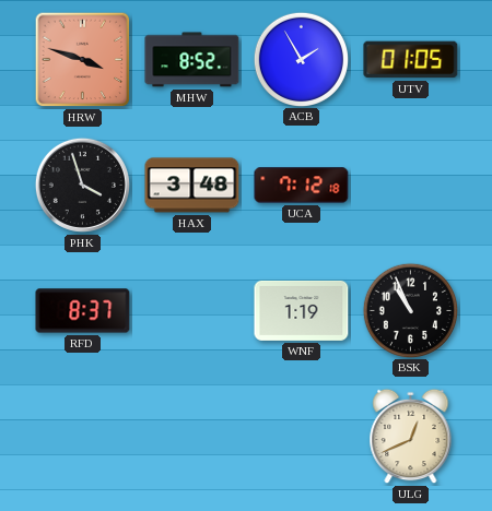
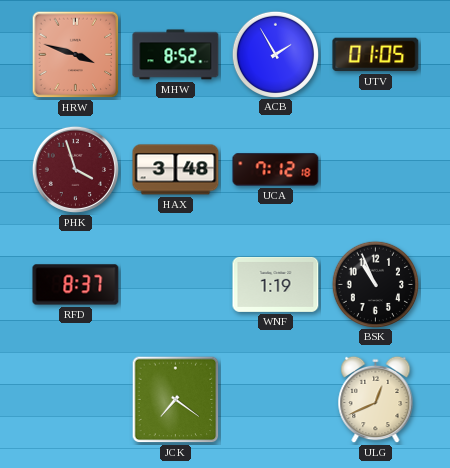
PHK dial: black -> burgundy (75, 169)
JCK: none -> 7:21 (176, 400)
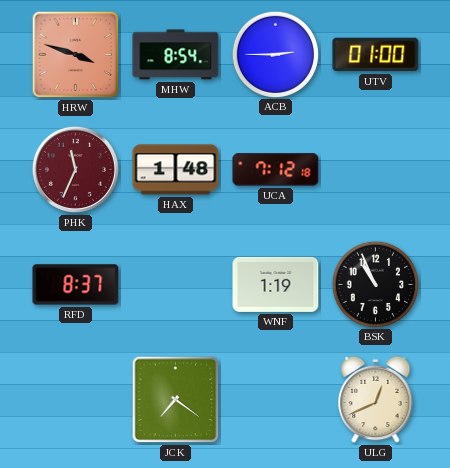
MHW: 8:52 -> 8:54 (176, 55)
ACB: 1:55 -> 2:45 (275, 54)
UTV: 01:05 -> 01:00 (376, 55)
PHK: 3:57 -> 11:34 (75, 169)
HAX: 3:48 -> 1:48 (176, 170)
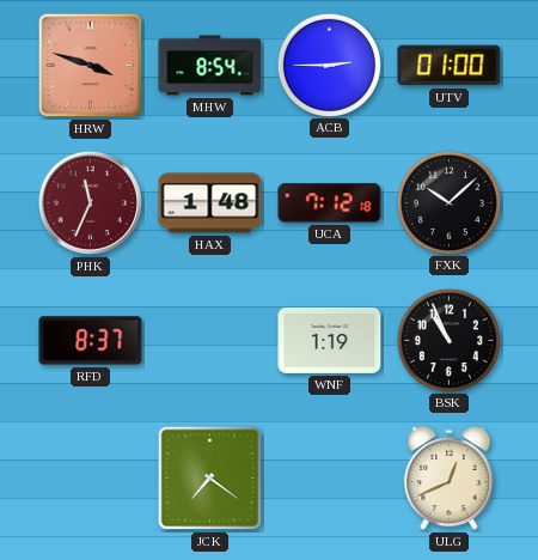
FXK: none -> 10:08 (448, 202)
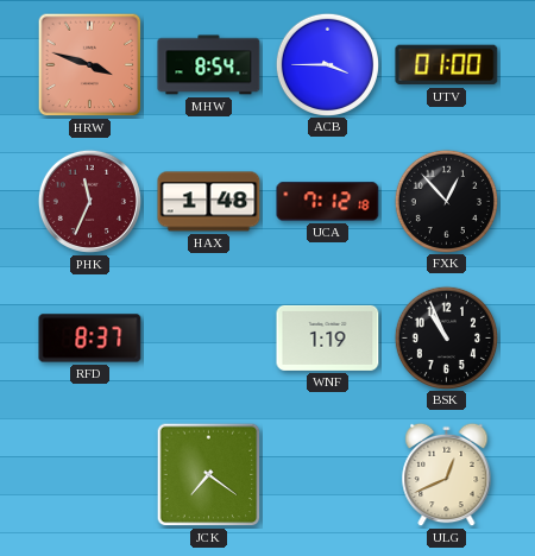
ACB: 2:45 -> 3:45 (327, 64)
FXK: 10:08 -> 12:53 (446, 201)
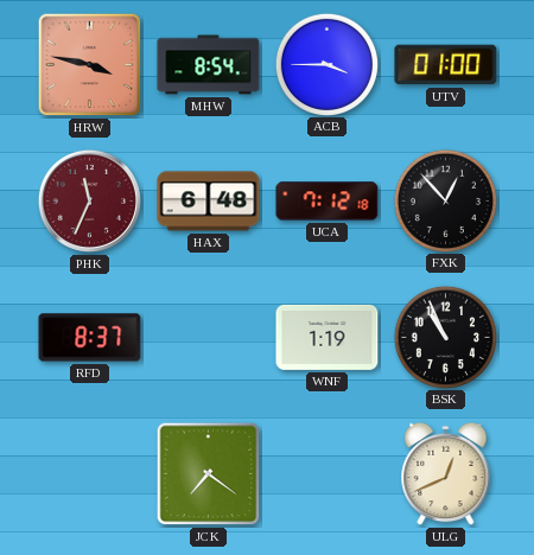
HRW: 3:48 -> 3:47 (90, 65)
HAX: 1:48 -> 6:48 (209, 202)
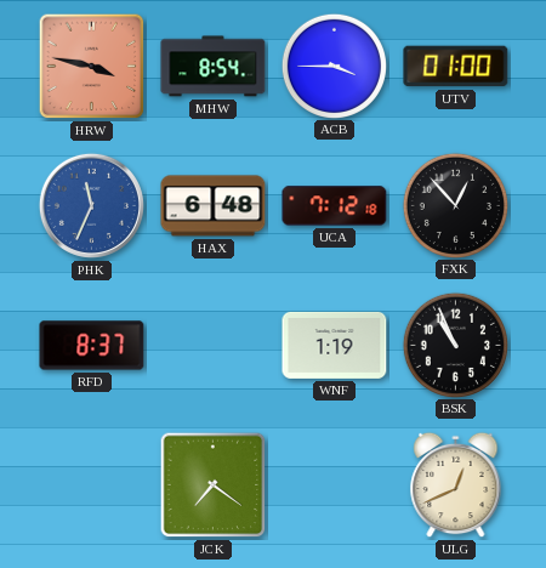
PHK dial: burgundy -> blue (91, 205)
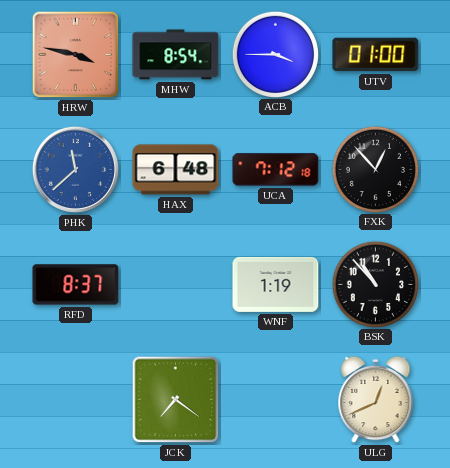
PHK: 11:34 -> 11:38 (75, 169)
BSK: 10:56 -> 10:53 (375, 284)
